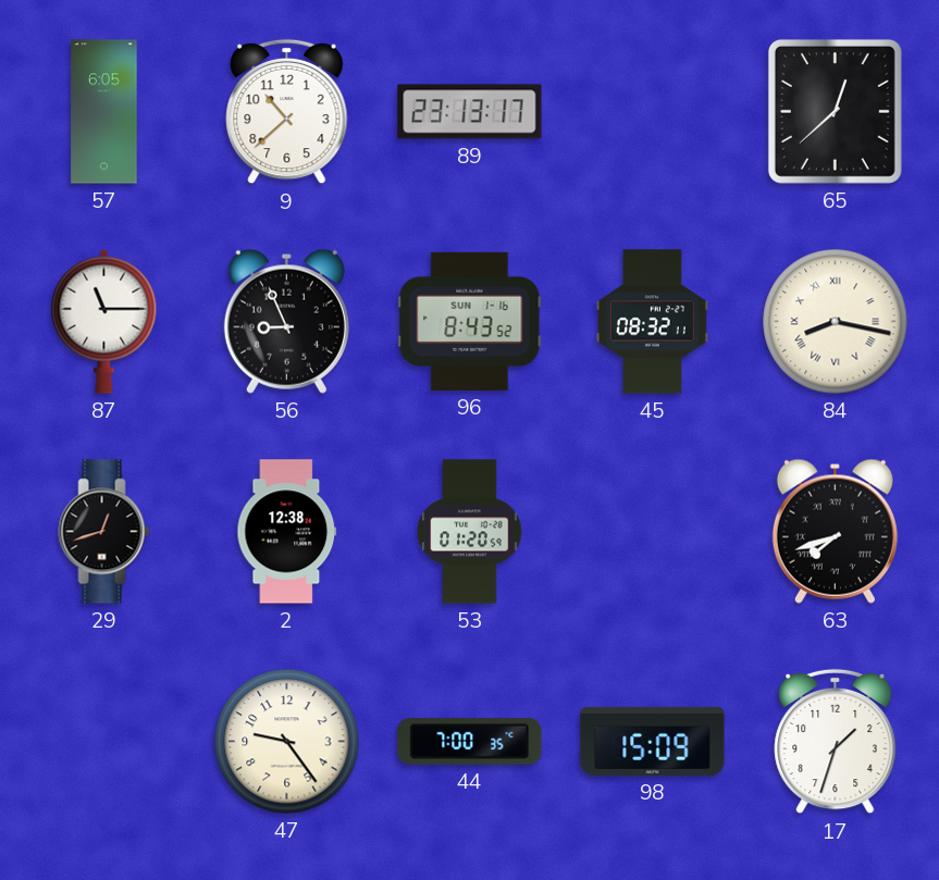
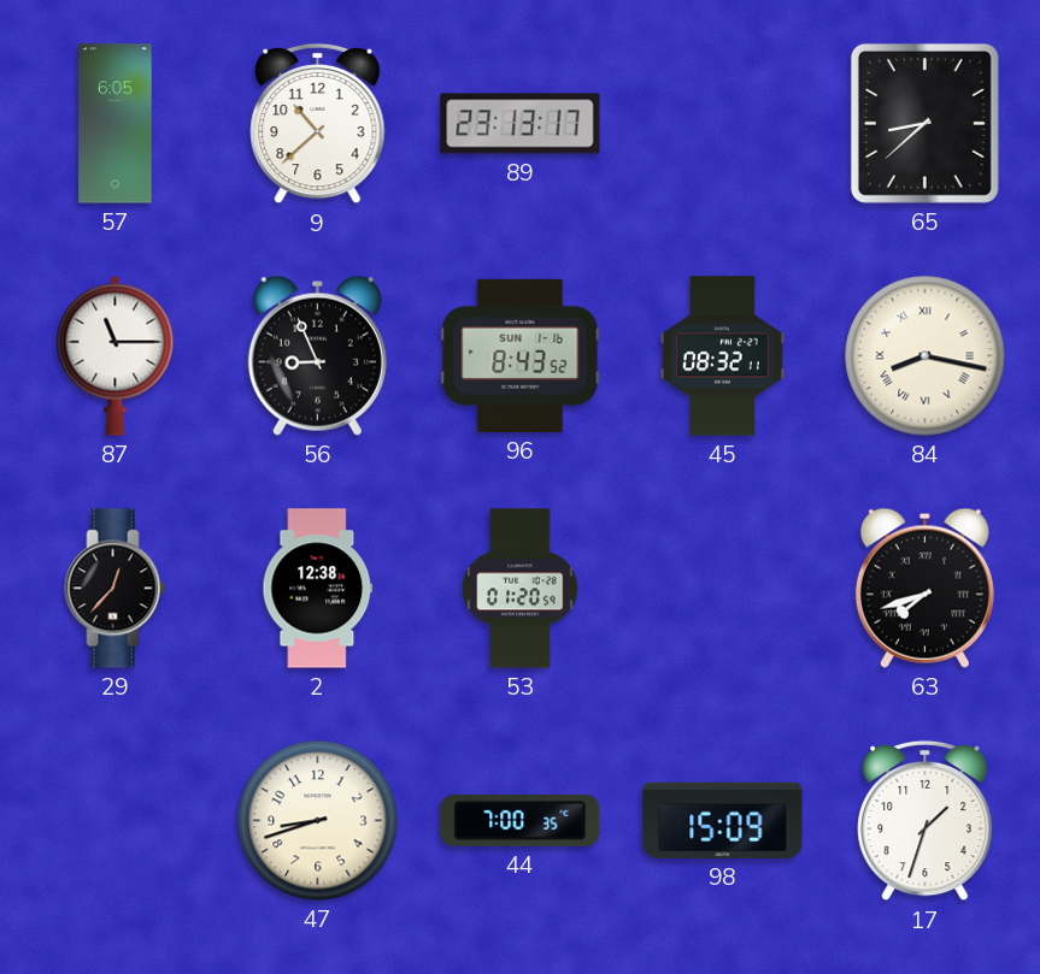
65: 12:38 -> 8:38 (924, 123)
29: 12:42 -> 12:37 (116, 589)
47: 9:24 -> 8:42 (318, 821)
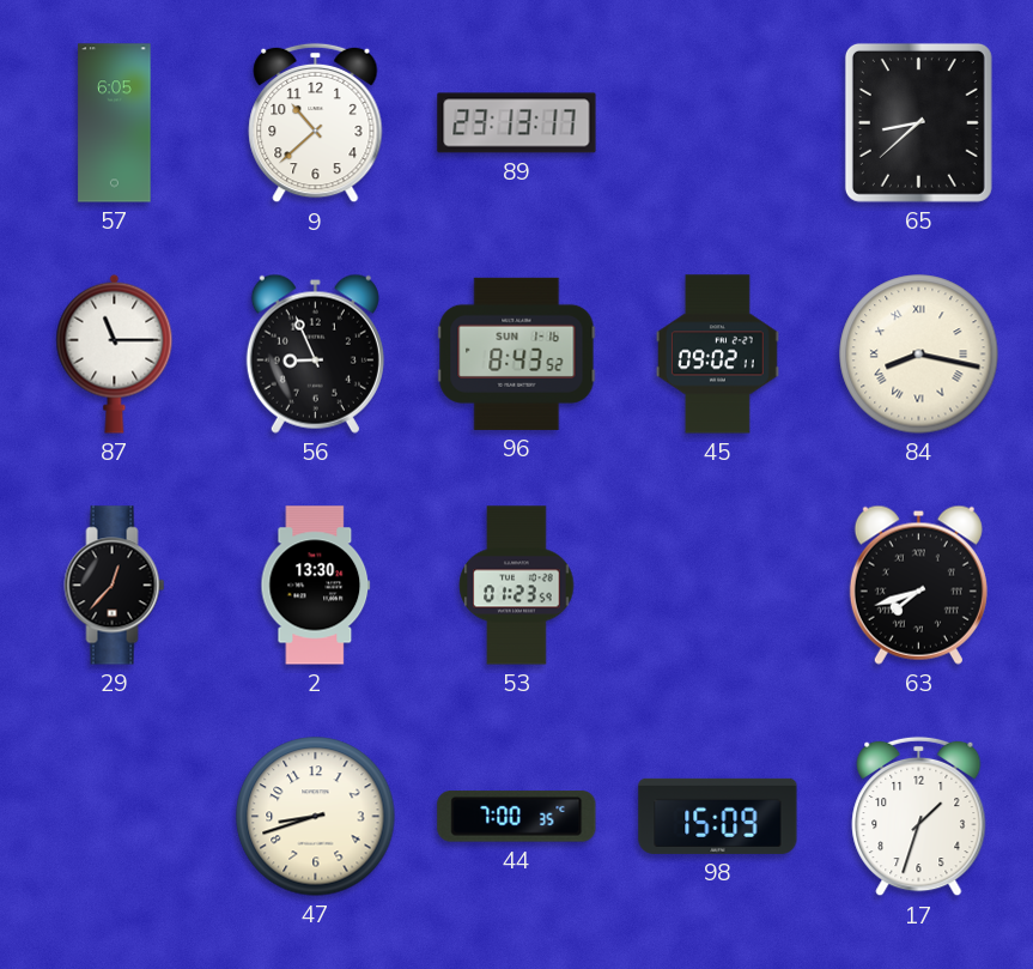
45: 08:32 -> 09:02 (718, 355)
2: 12:38 -> 13:30 (316, 586)
53: 01:20 -> 01:23 (517, 586)
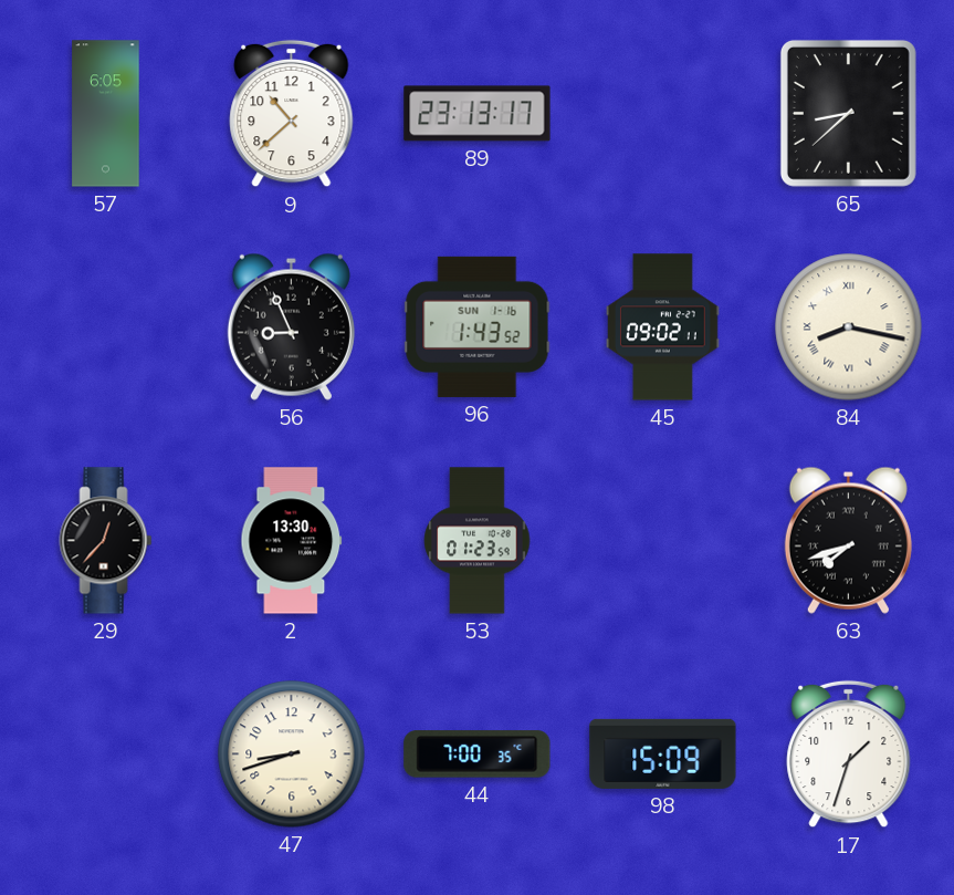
87: 11:15 -> none (115, 353)
96: 8:43 -> 1:43 (478, 326)
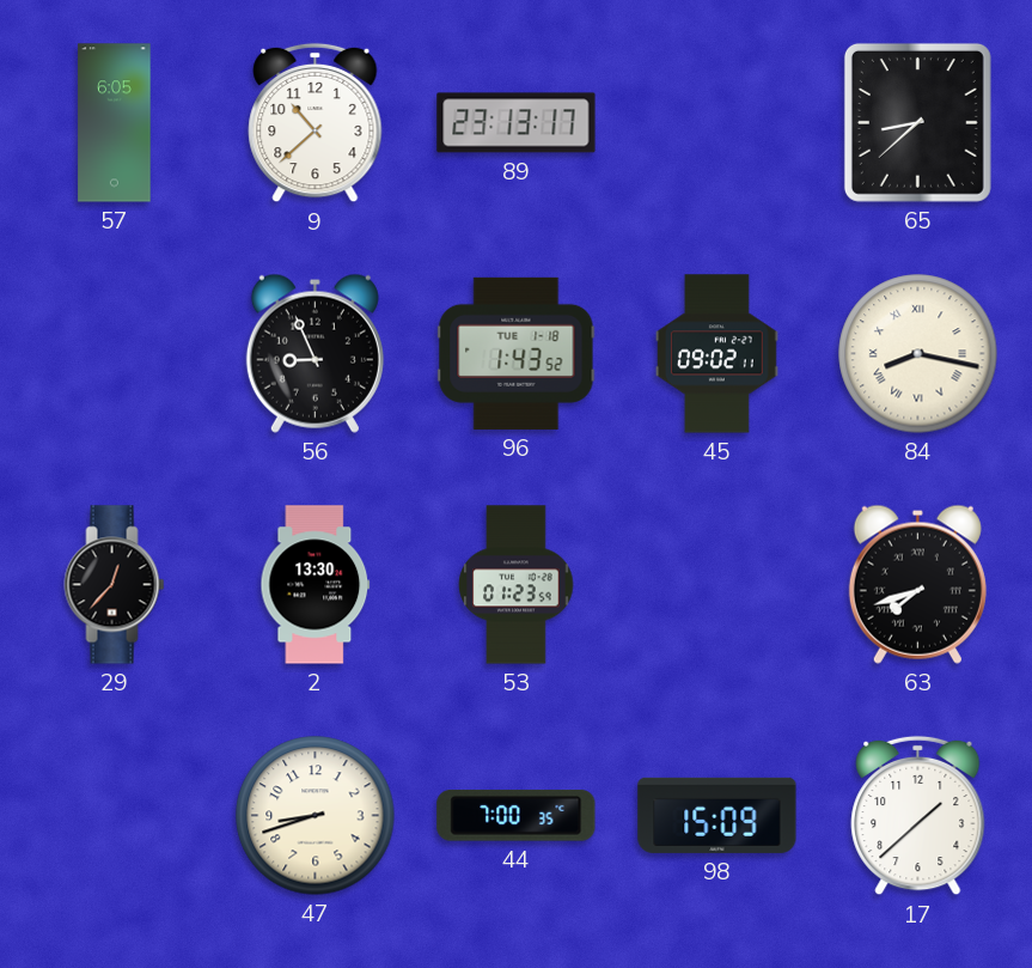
96 date: SUN 1-16 -> TUE 1-18 (517, 353)
17: 1:33 -> 1:38 (918, 816)
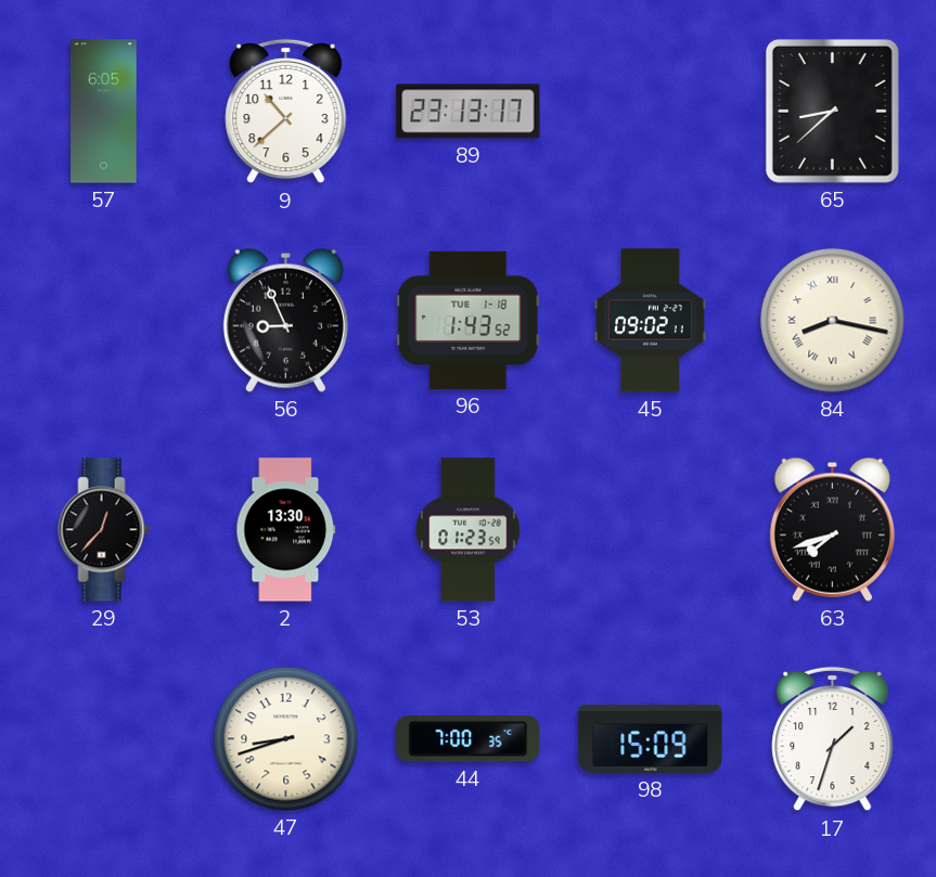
17: 1:38 -> 1:33 (833, 739)
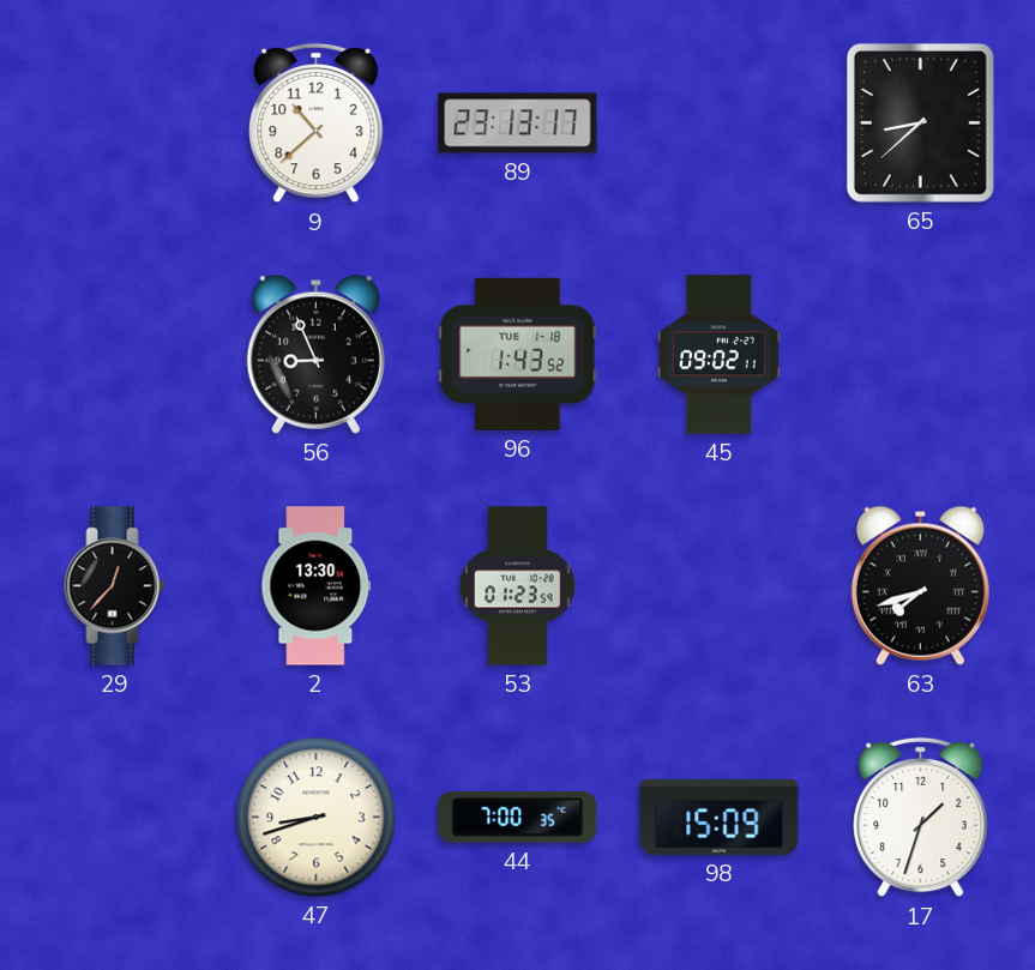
57: 6:05 -> none (104, 112)
84: 8:17 -> none (833, 321)
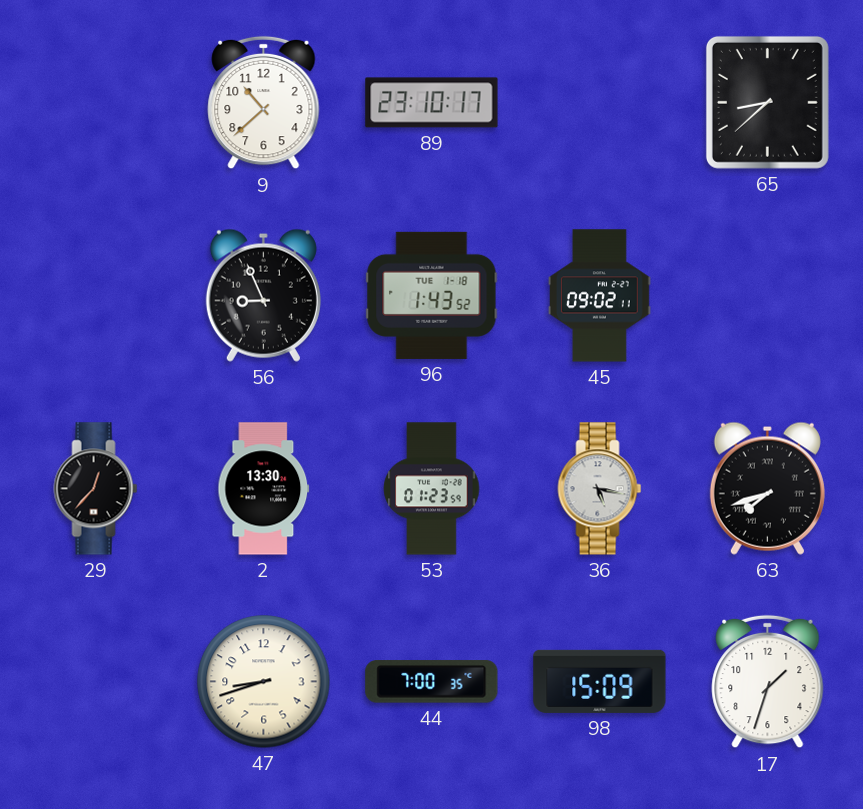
89: 23:13 -> 23:10 (432, 103)
36: none -> 5:17 (600, 489)
